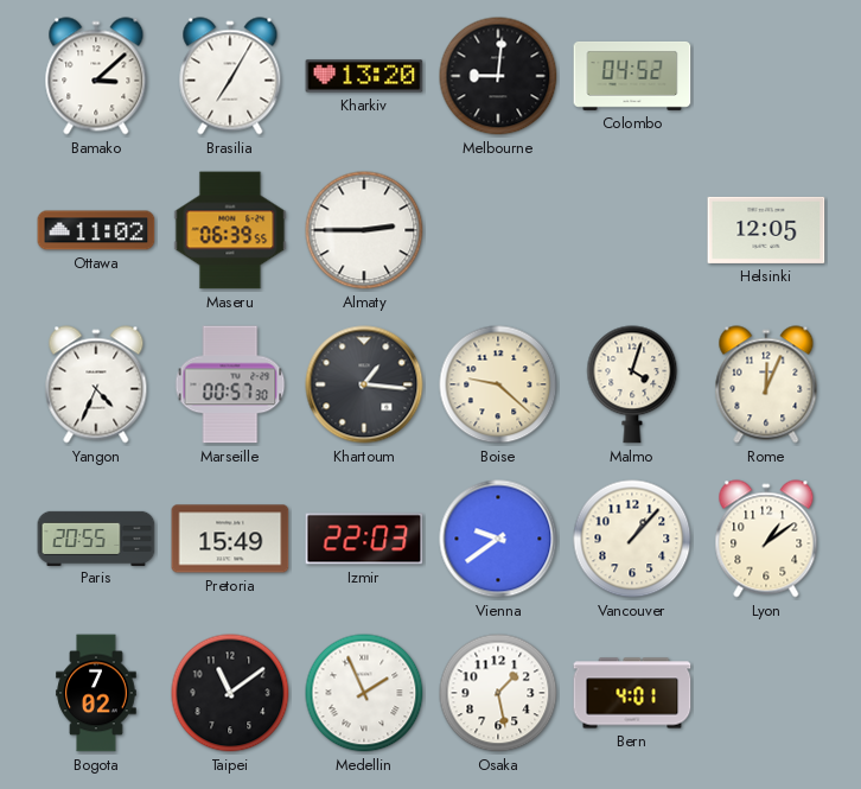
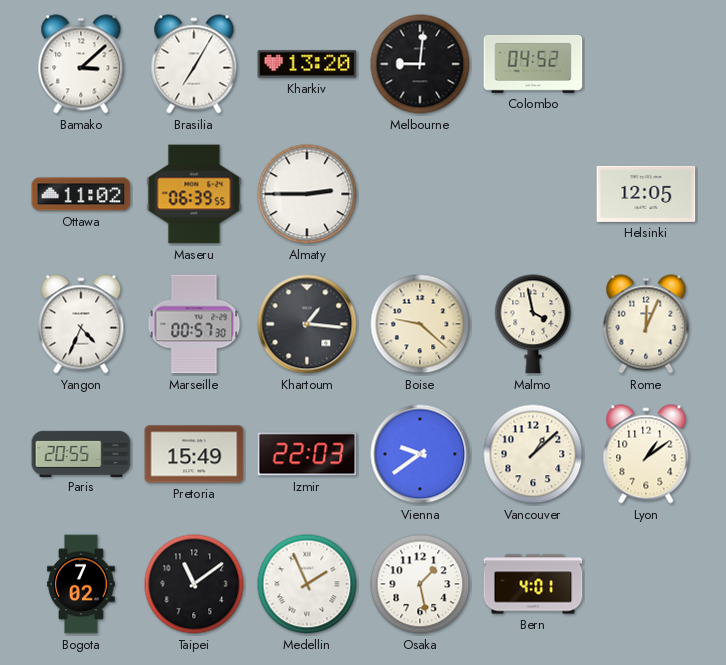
Malmo: 4:03 -> 3:58 (533, 324)
Vancouver: 1:07 -> 1:08 (533, 454)
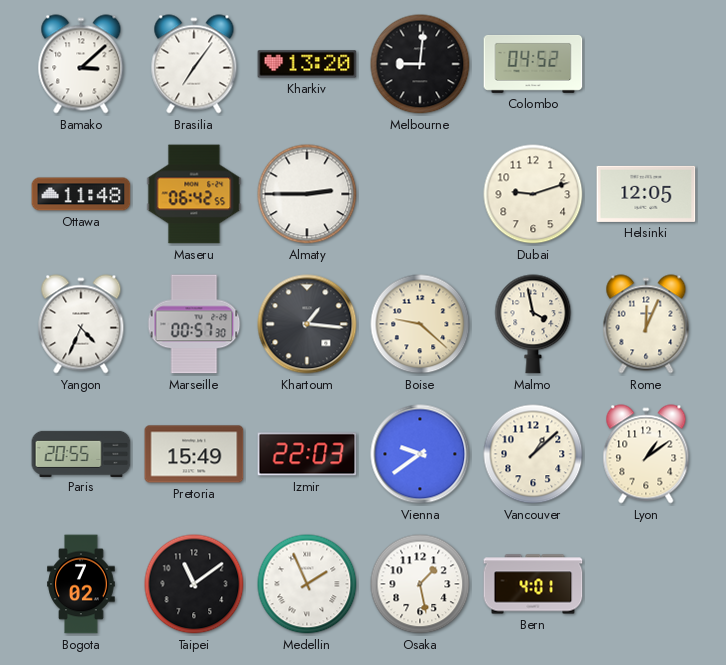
Brasilia: 7:05 -> 7:06 (194, 64)
Ottawa: 11:02 -> 11:48 (81, 194)
Maseru: 06:39 -> 06:42 (194, 194)
Dubai: none -> 9:12 (533, 194)
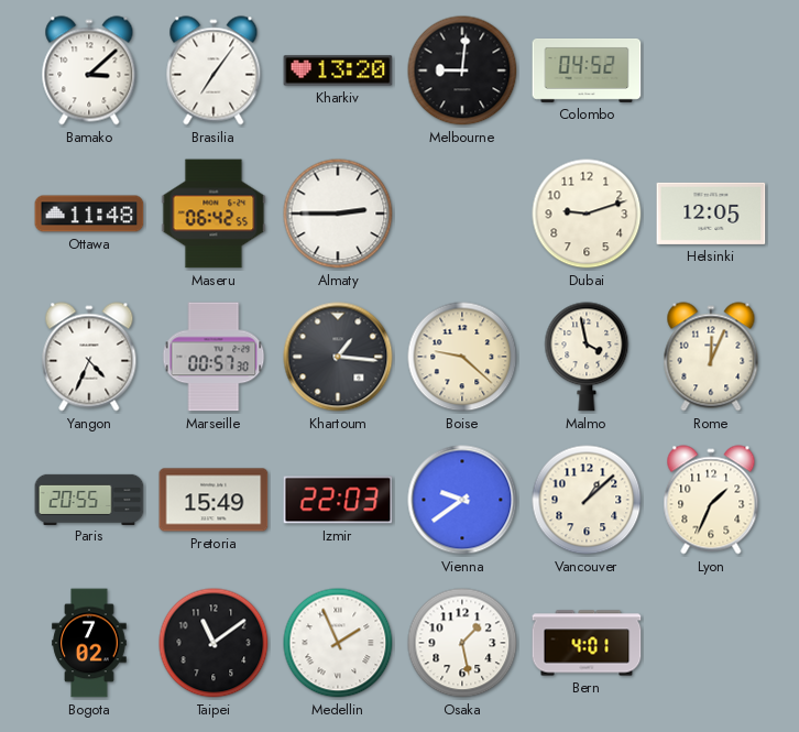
Lyon: 1:09 -> 1:34 (711, 500)
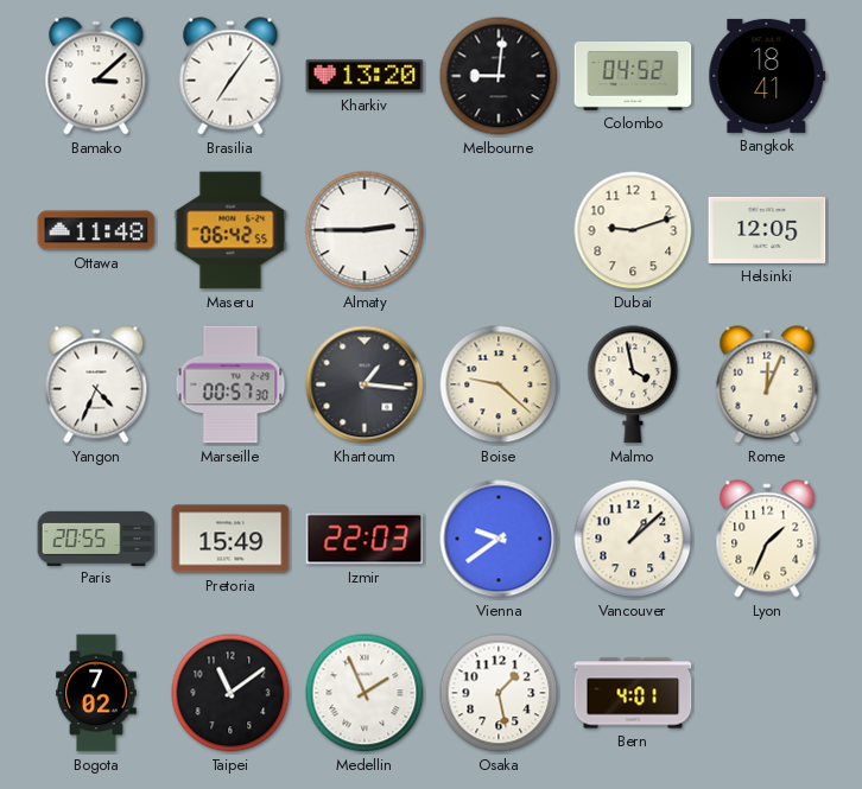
Bangkok: none -> 18:41 (767, 76)
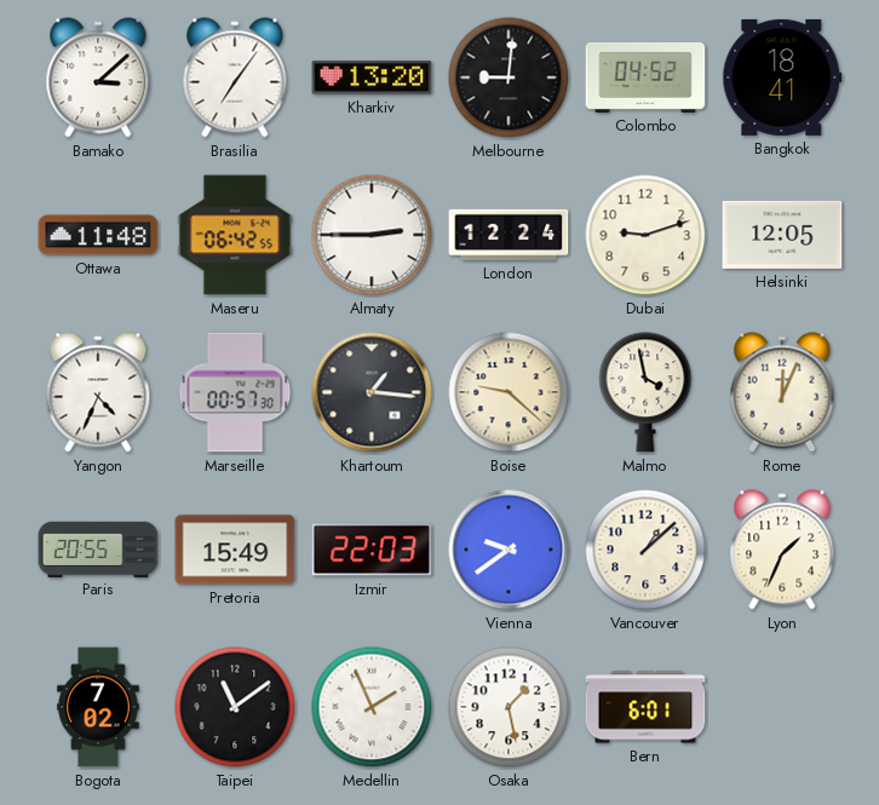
London: none -> 12:24 (509, 235)
Bern: 4:01 -> 6:01 (645, 707)
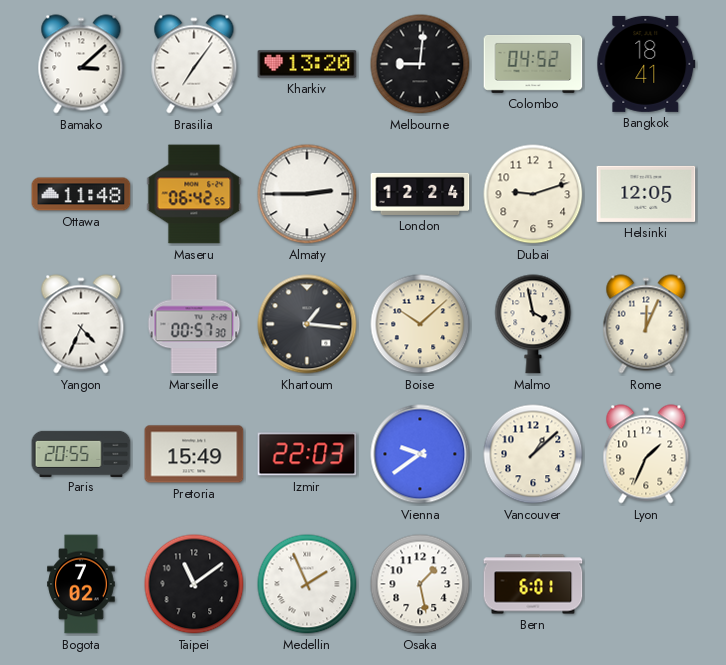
Boise: 9:22 -> 10:08 (420, 324)
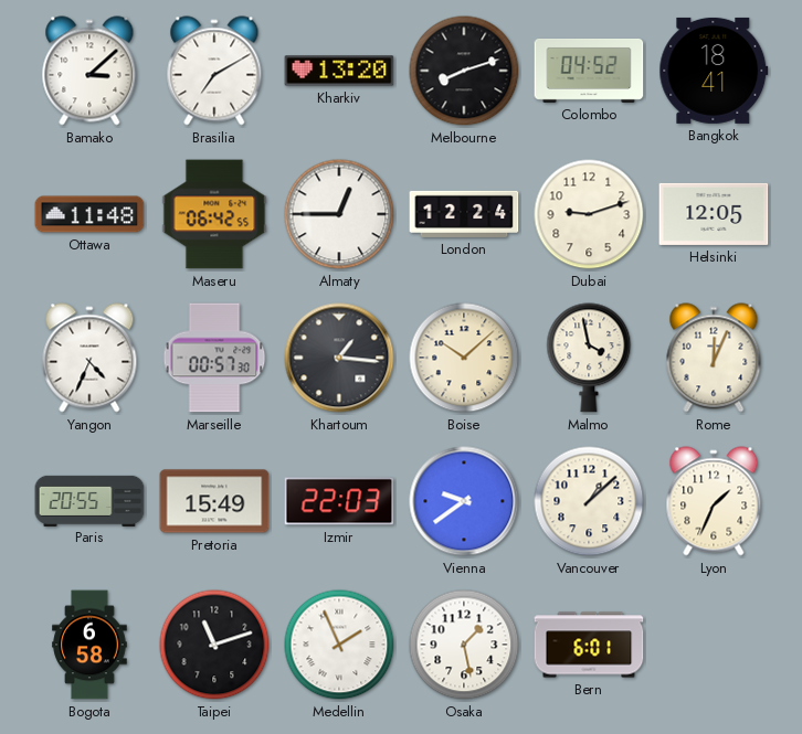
Brasilia: 7:06 -> 7:10 (214, 71)
Melbourne: 9:01 -> 8:12 (464, 71)
Almaty: 2:45 -> 12:45 (339, 214)
Bogota: 7:02 -> 6:58 (89, 645)
Taipei: 11:09 -> 11:12 (214, 645)
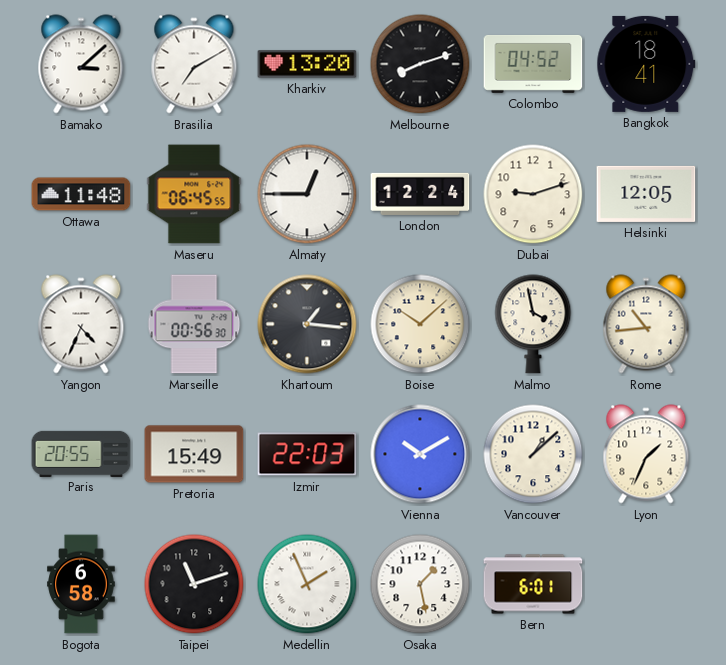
Maseru: 06:42 -> 06:45 (194, 194)
Marseille: 00:57 -> 00:56 (194, 324)
Rome: 12:04 -> 10:44 (646, 324)
Vienna: 9:39 -> 10:10 (420, 454)
